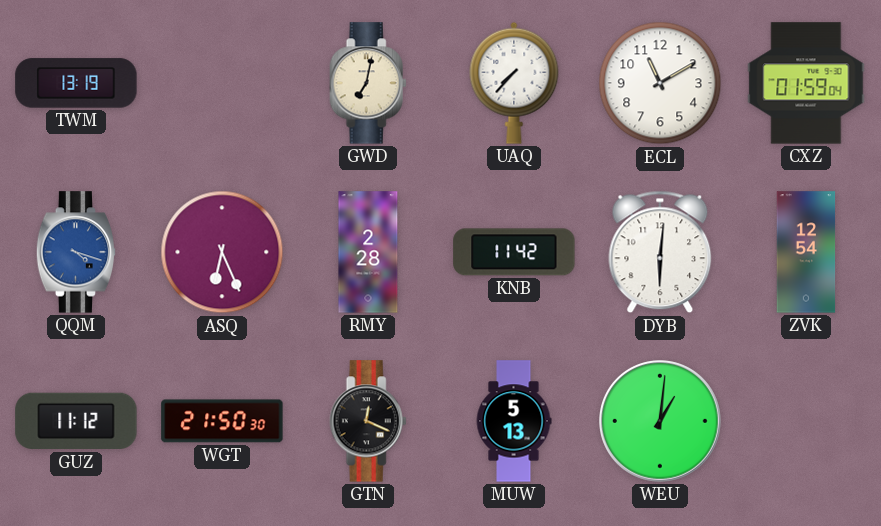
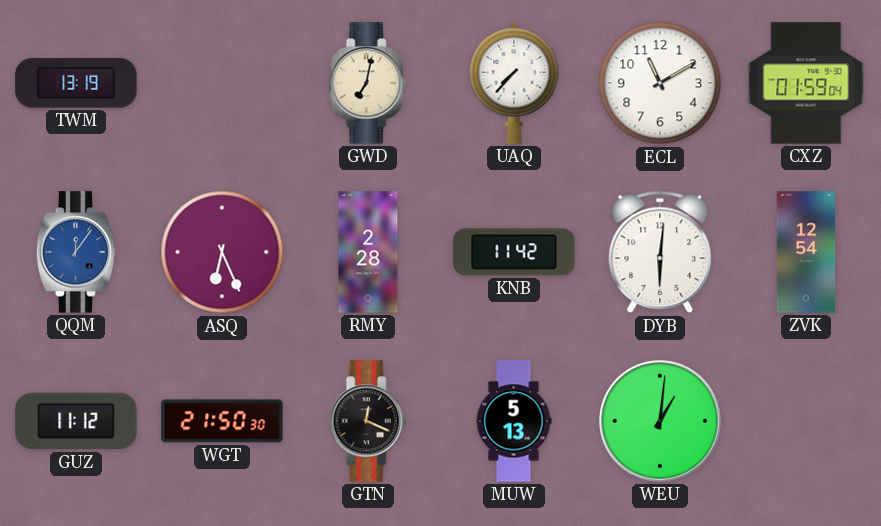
QQM: 4:18 -> 12:06 (76, 252)
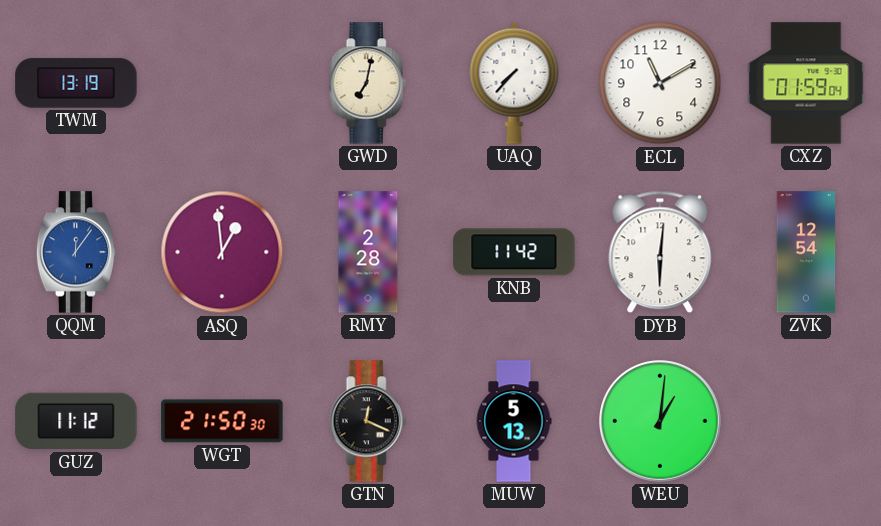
ASQ: 6:26 -> 12:59 (222, 252)
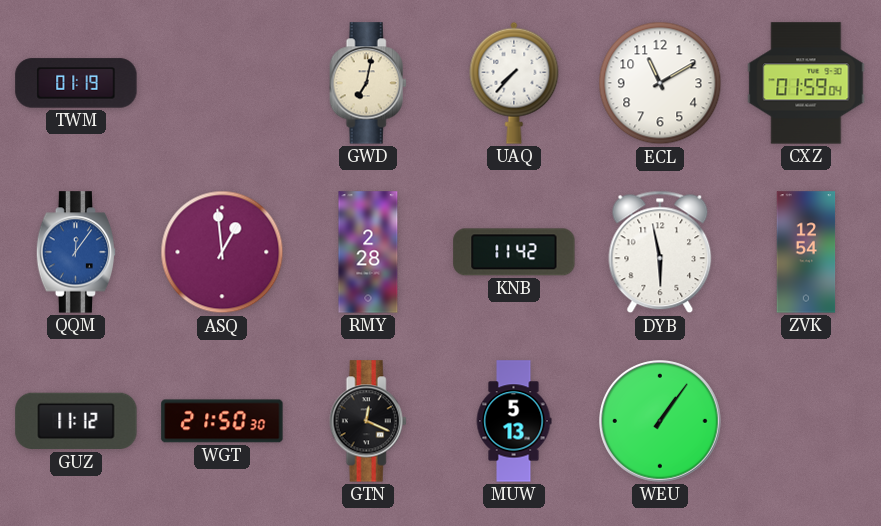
TWM: 13:19 -> 01:19 (76, 83)
DYB: 6:01 -> 5:58 (660, 252)
WEU: 1:01 -> 1:06 (661, 422)
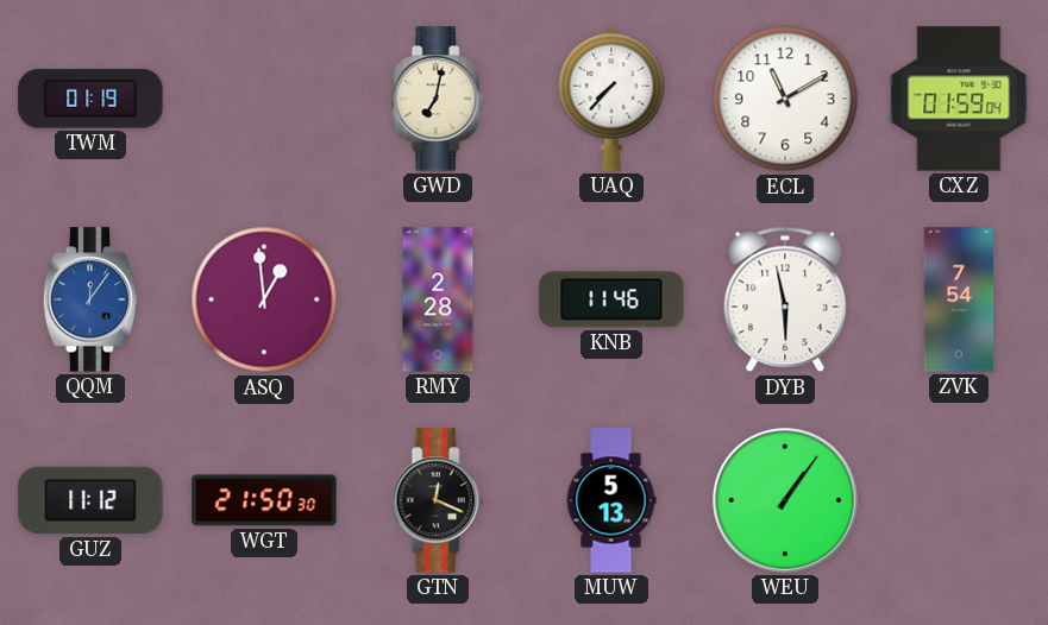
KNB: 11:42 -> 11:46 (611, 299)
ZVK: 12:54 -> 7:54 (959, 299)
